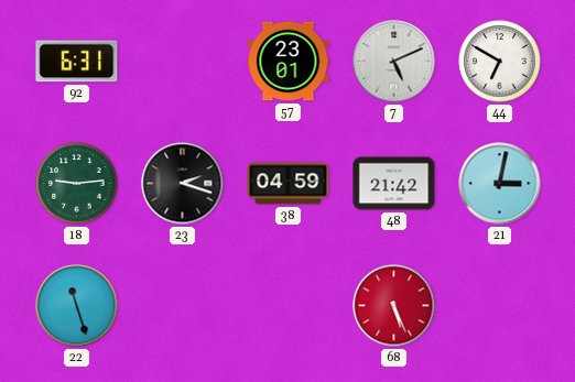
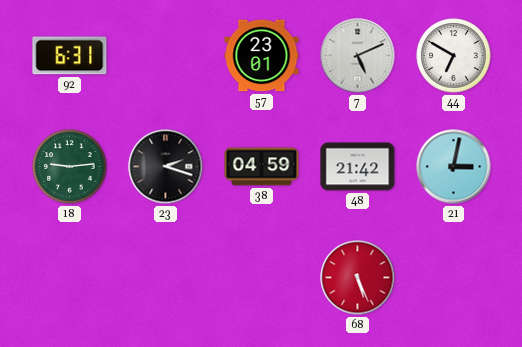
22: 11:27 -> none (77, 306)
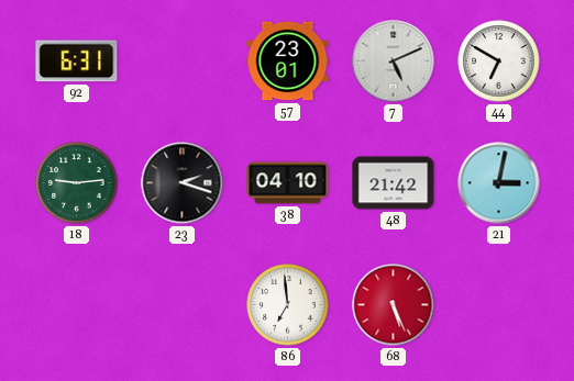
38: 04:59 -> 04:10 (288, 183)
86: none -> 6:59 (288, 305)
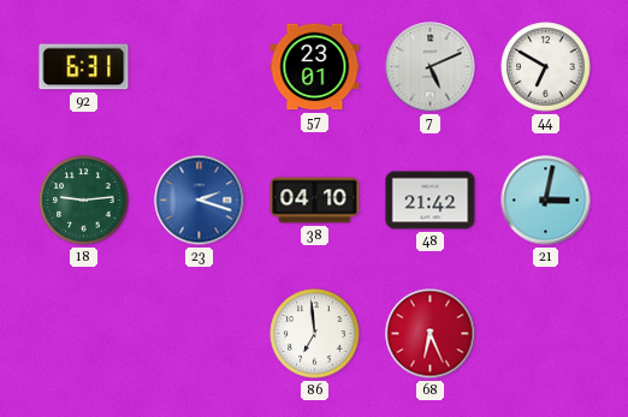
23 dial: black -> blue (200, 201)
68: 5:26 -> 6:26 (431, 334)
